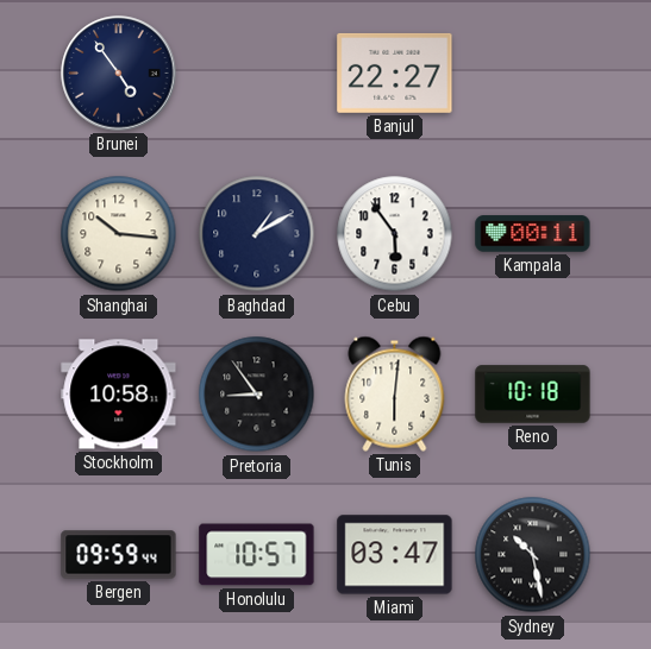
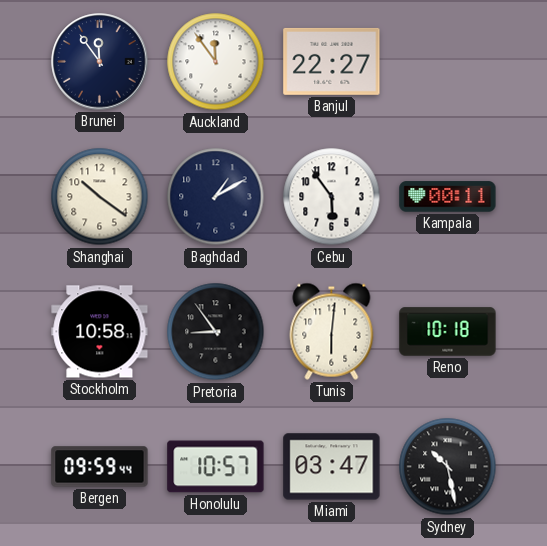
Brunei: 4:54 -> 11:54 (100, 62)
Auckland: none -> 11:54 (216, 62)
Shanghai: 10:16 -> 10:21 (100, 197)
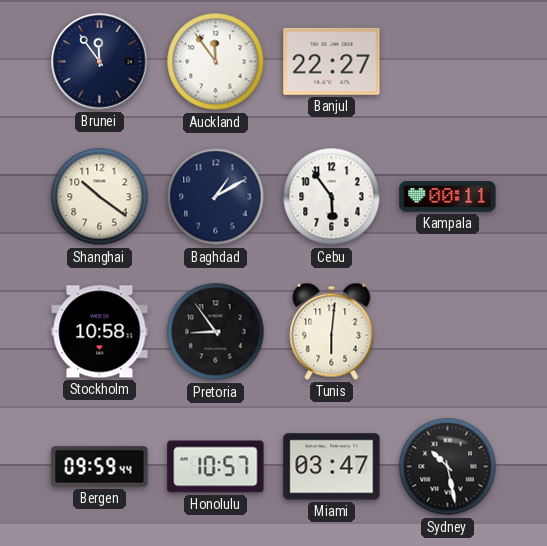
Reno: 10:18 -> none (448, 332)
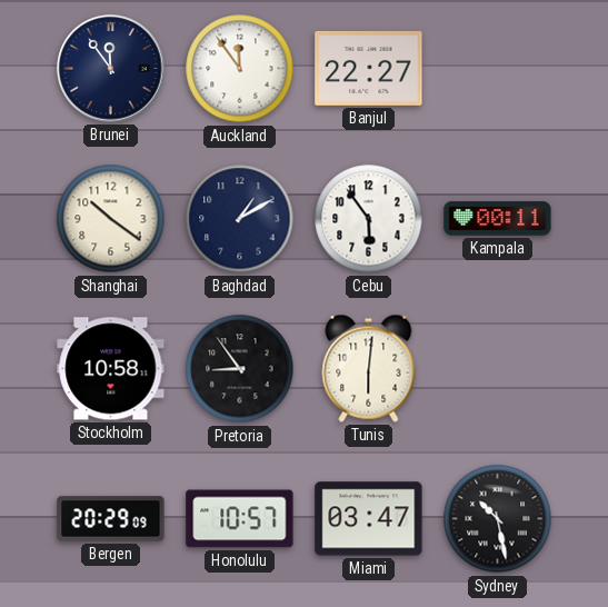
Bergen: 09:59 -> 20:29 (111, 519)
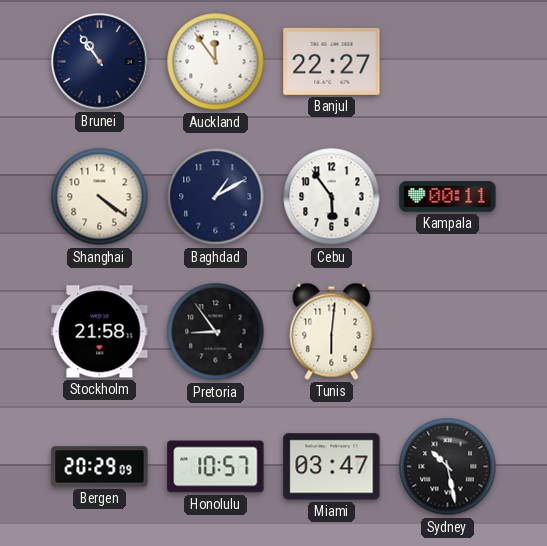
Brunei: 11:54 -> 10:54 (100, 62)
Shanghai: 10:21 -> 4:21 (100, 197)
Stockholm: 10:58 -> 21:58 (100, 332)
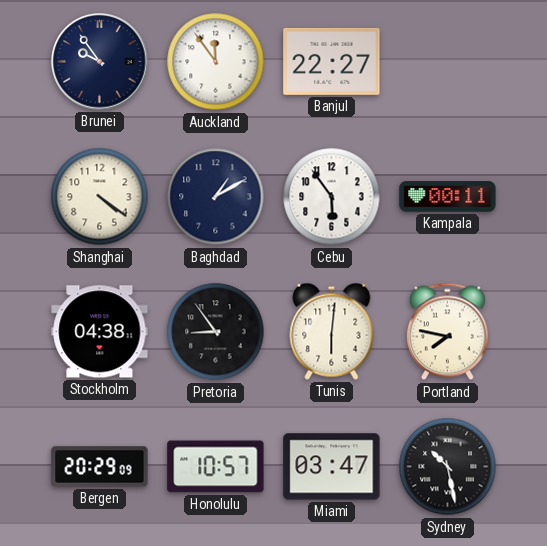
Brunei: 10:54 -> 9:54 (100, 62)
Stockholm: 21:58 -> 04:38 (100, 332)
Portland: none -> 7:47 (447, 332)
